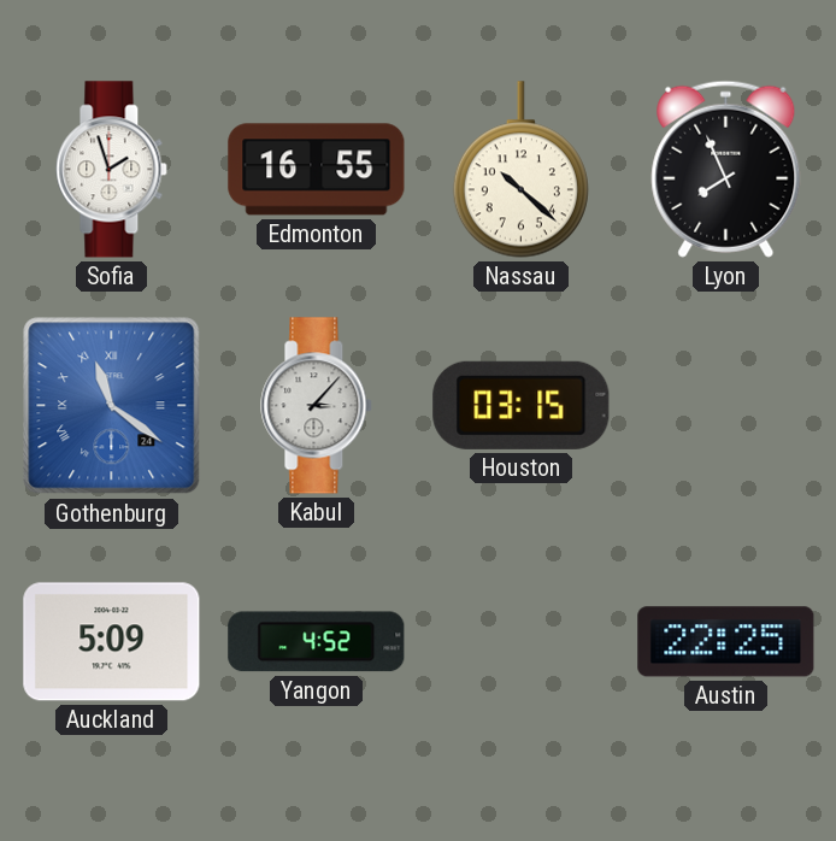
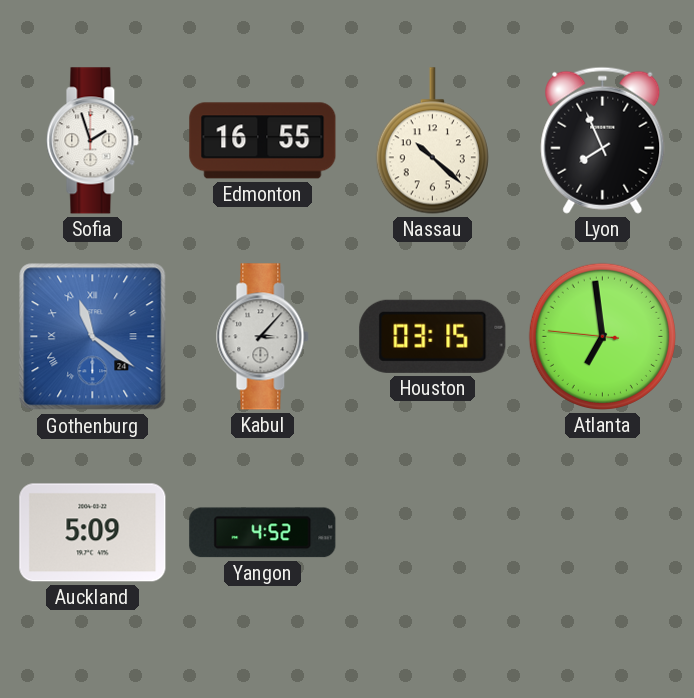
Atlanta: none -> 6:58 (602, 336)
Austin: 22:25 -> none (726, 642)
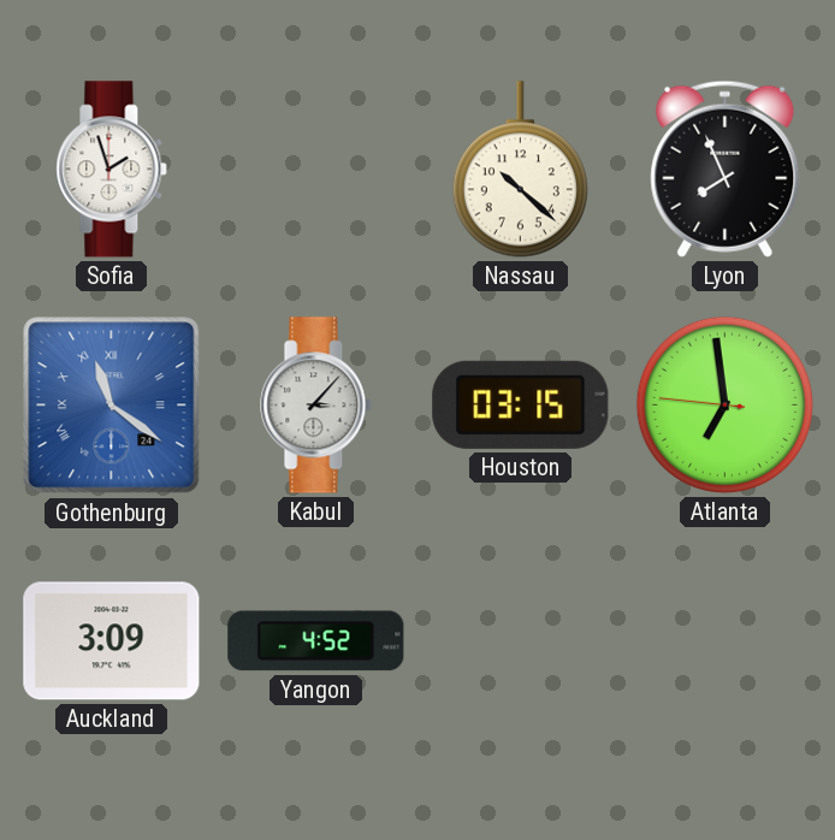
Edmonton: 16:55 -> none (263, 141)
Auckland: 5:09 -> 3:09 (112, 641)
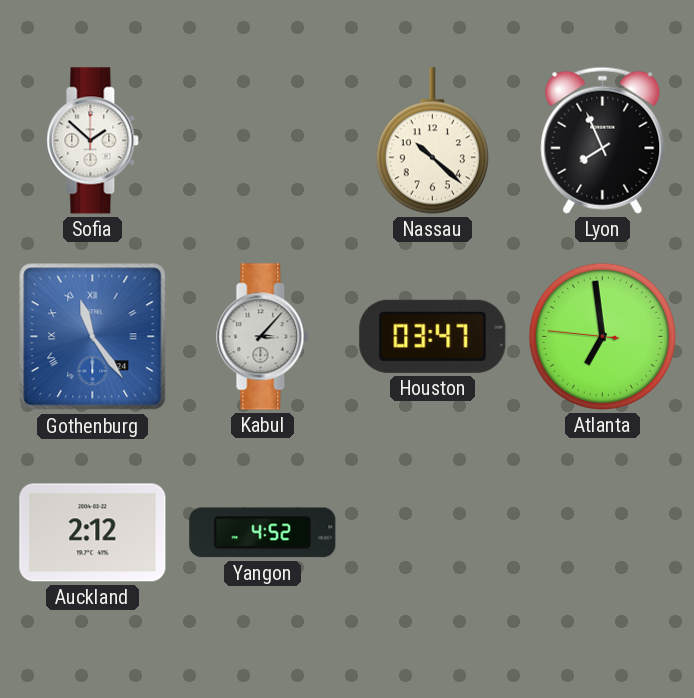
Sofia: 1:57 -> 1:52 (93, 141)
Gothenburg: 11:21 -> 11:24 (93, 337)
Houston: 03:15 -> 03:47 (433, 336)
Auckland: 3:09 -> 2:12 (93, 533)
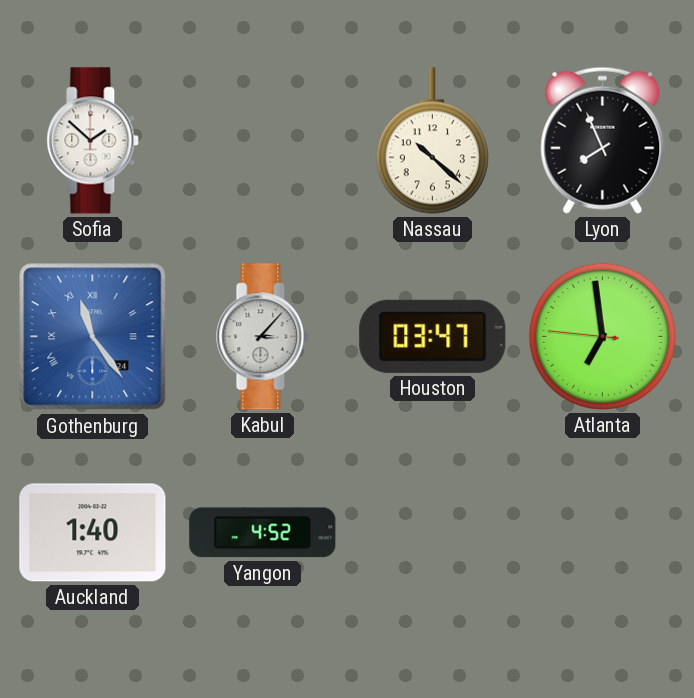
Auckland: 2:12 -> 1:40 (93, 533)
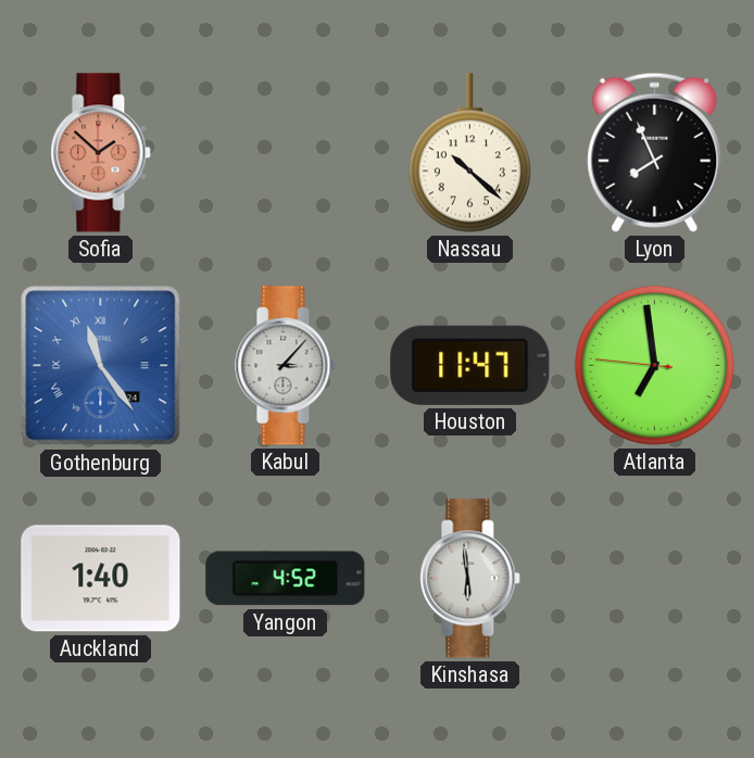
Sofia dial: white -> salmon (101, 153)
Houston: 03:47 -> 11:47 (470, 365)
Kinshasa: none -> 5:59 (470, 579)
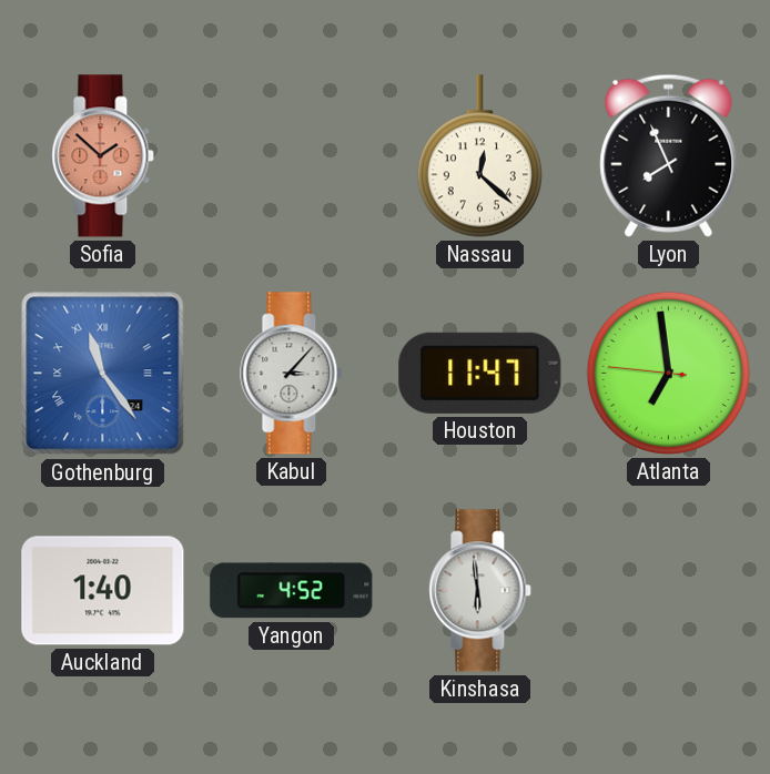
Nassau: 10:22 -> 12:22 (479, 156)
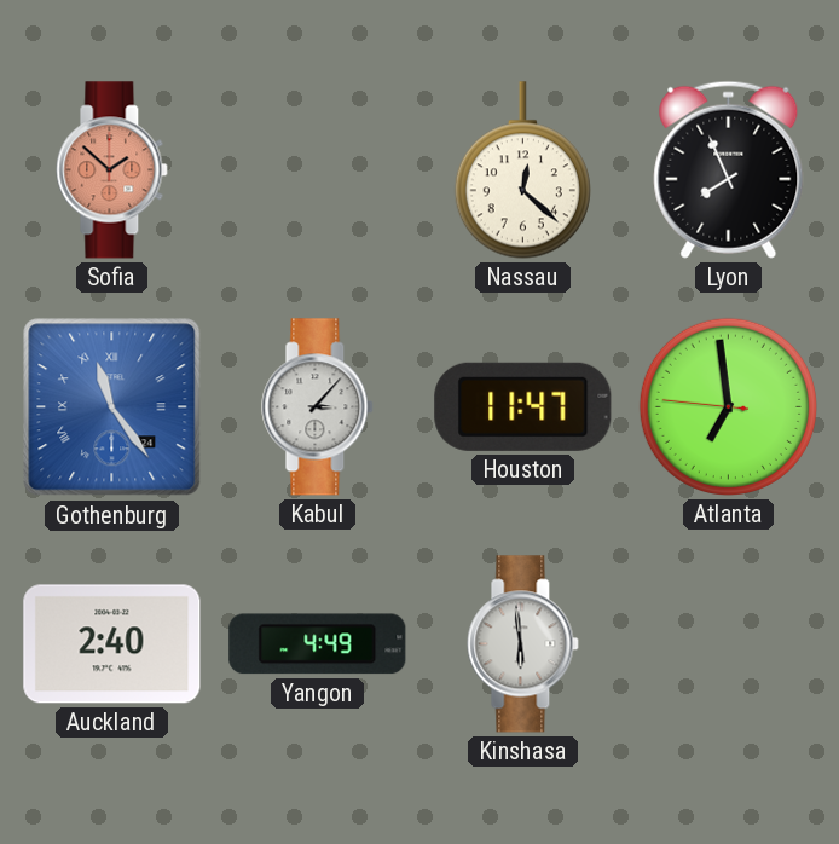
Auckland: 1:40 -> 2:40 (112, 644)
Yangon: 4:52 -> 4:49 (318, 644)
